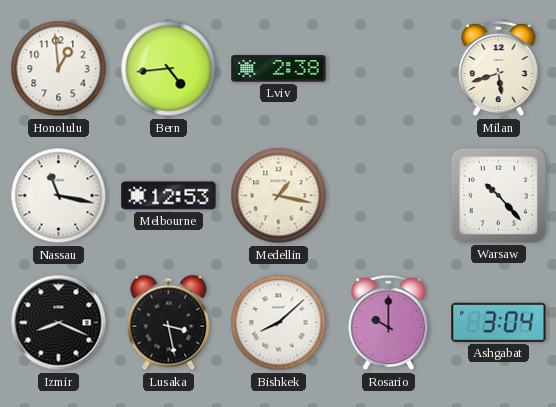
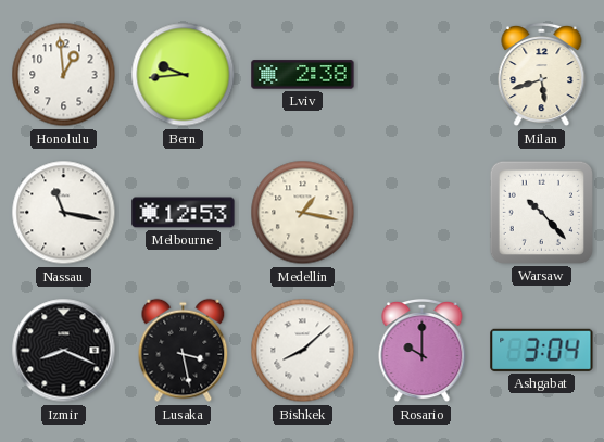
Bern: 4:44 -> 9:44 (184, 75)
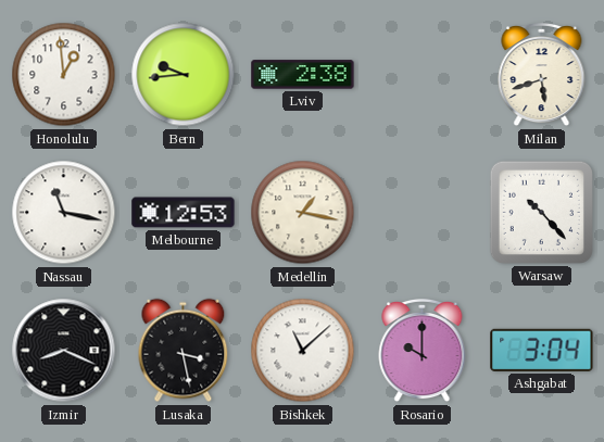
Bishkek: 8:08 -> 11:08 (303, 351)
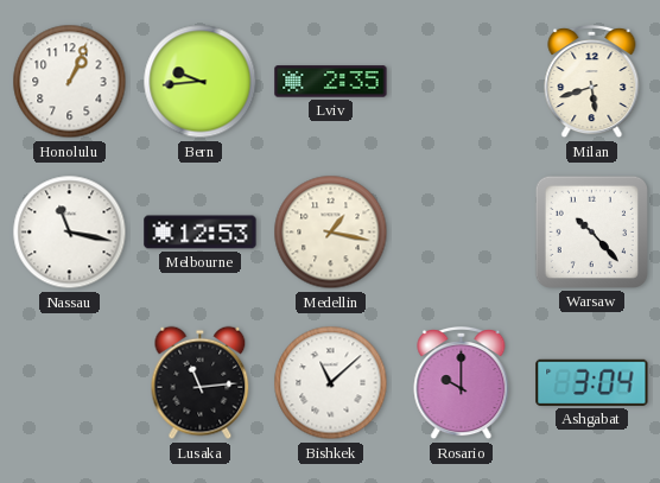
Honolulu: 12:59 -> 1:04 (70, 82)
Lviv: 2:38 -> 2:35 (331, 82)
Izmir: 8:19 -> none (64, 351)
Lusaka: 3:28 -> 11:14 (201, 383)
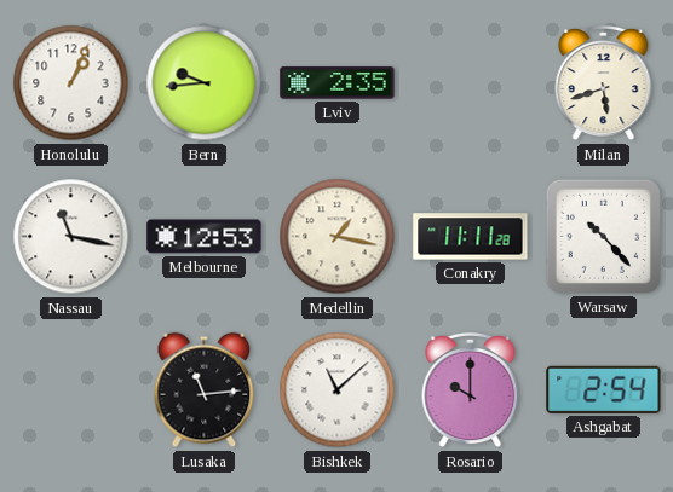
Conakry: none -> 11:11 (471, 237)
Ashgabat: 3:04 -> 2:54 (604, 389)
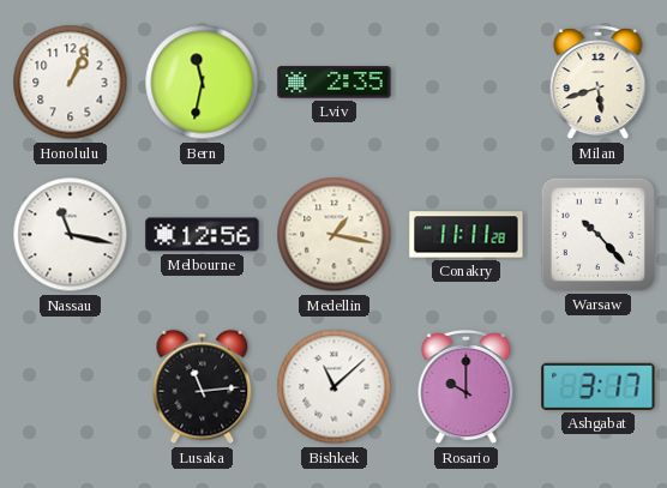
Bern: 9:44 -> 11:32 (203, 83)
Melbourne: 12:53 -> 12:56 (203, 235)
Ashgabat: 2:54 -> 3:17 (599, 386)
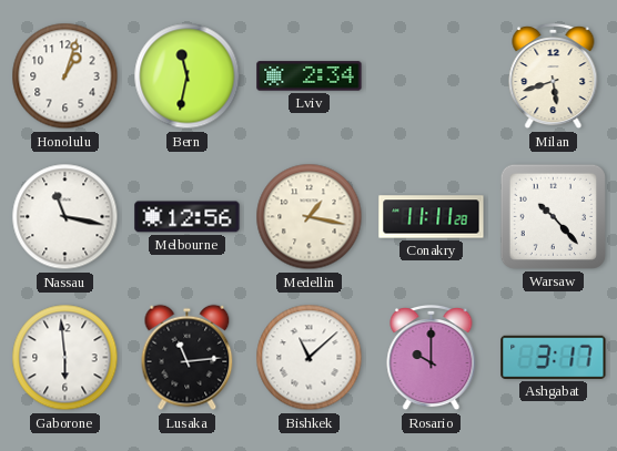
Honolulu: 1:04 -> 1:03 (65, 76)
Lviv: 2:35 -> 2:34 (310, 76)
Gaborone: none -> 5:59 (65, 358)
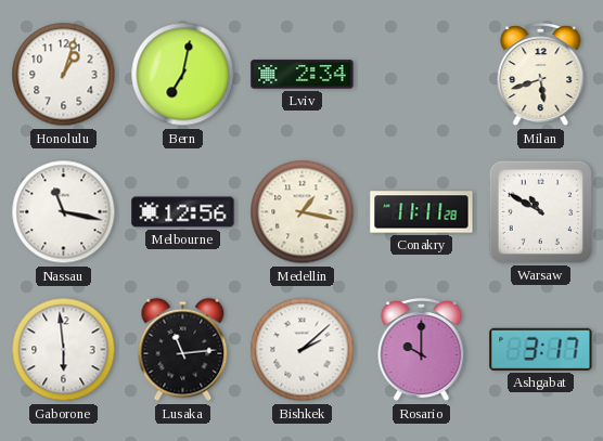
Bern: 11:32 -> 7:02 (183, 75)
Warsaw: 10:23 -> 10:50 (540, 211)
Bishkek: 11:08 -> 2:08 (303, 350)
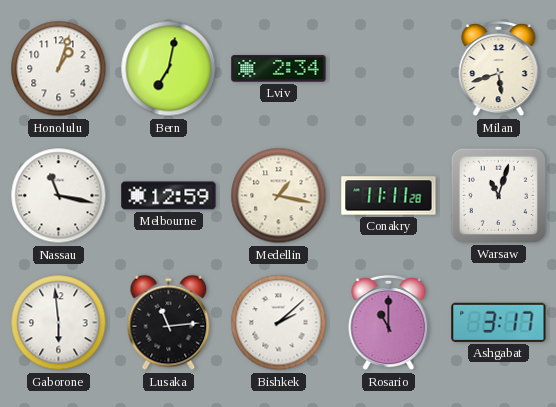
Melbourne: 12:56 -> 12:59 (169, 196)
Warsaw: 10:50 -> 11:03 (498, 195)
Rosario: 10:00 -> 11:00 (389, 323)
